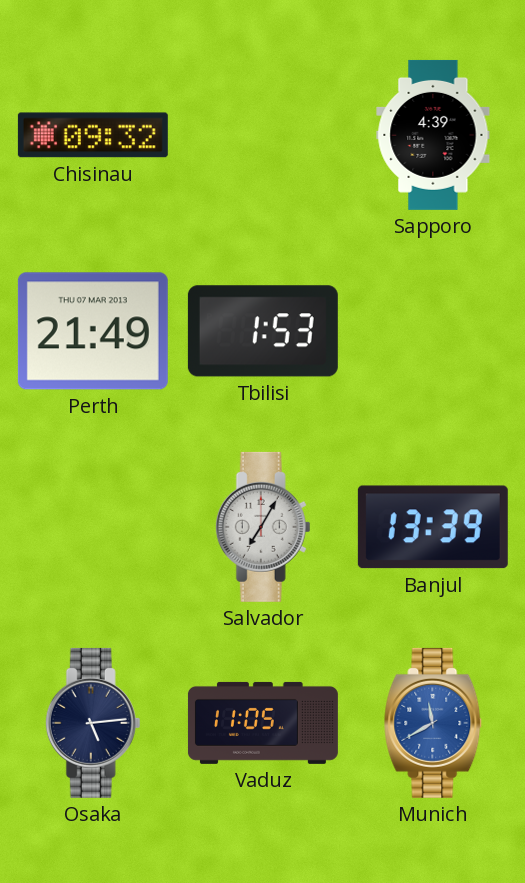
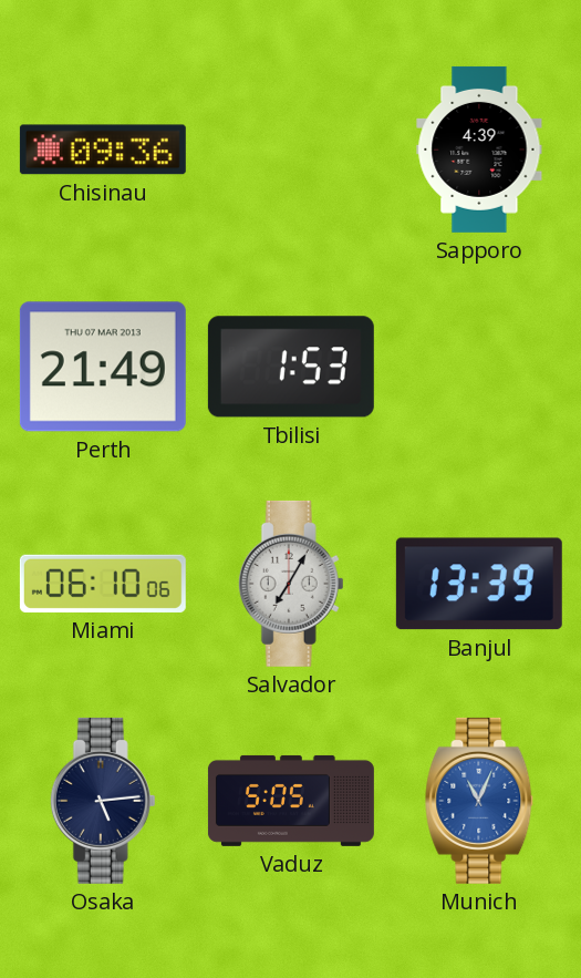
Chisinau: 09:32 -> 09:36 (103, 150)
Miami: none -> 06:10 (103, 584)
Vaduz: 11:05 -> 5:05 (291, 801)
Munich: 11:40 -> 11:04 (479, 801)
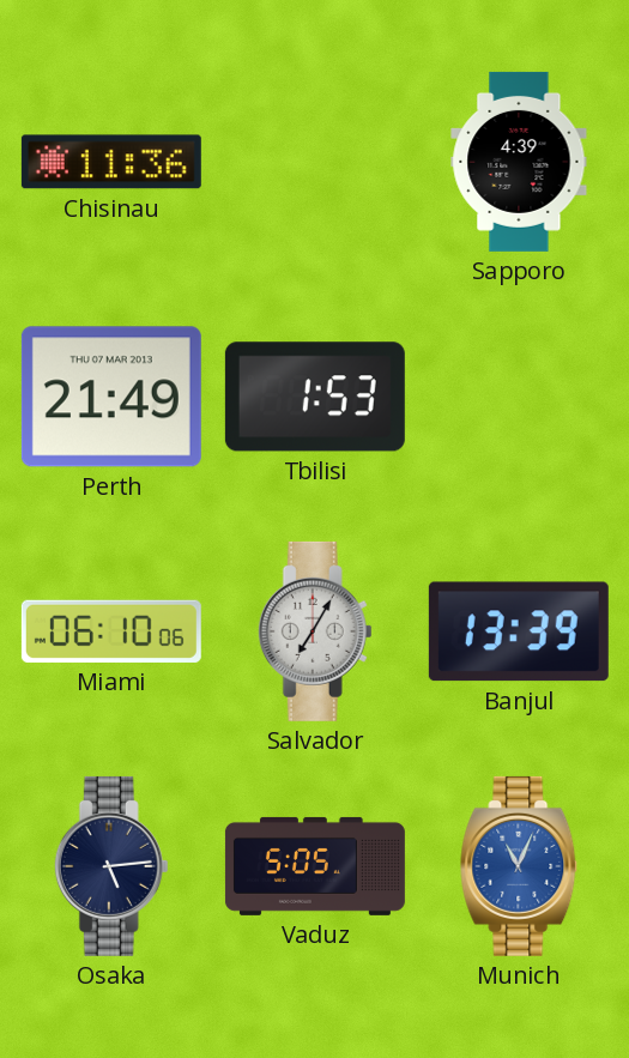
Chisinau: 09:36 -> 11:36 (111, 162)
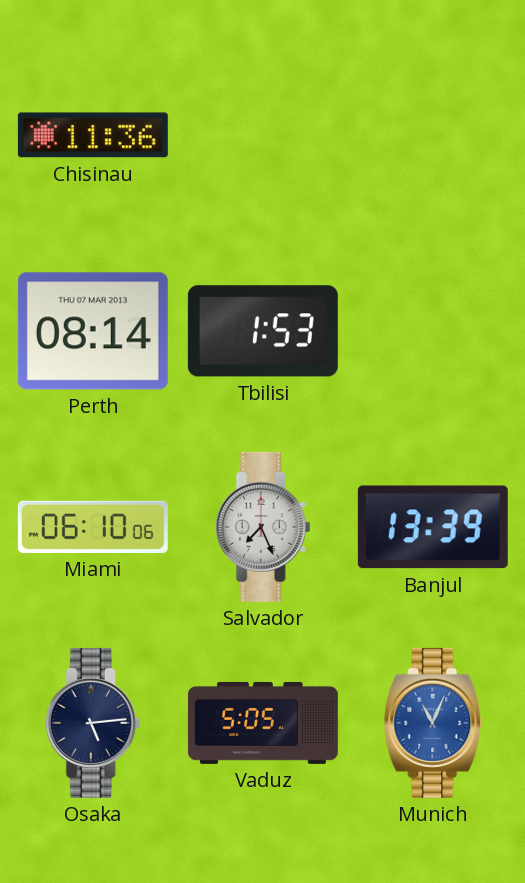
Sapporo: 4:39 -> none (519, 162)
Perth: 21:49 -> 08:14 (93, 331)
Salvador: 7:05 -> 7:26 (263, 527)
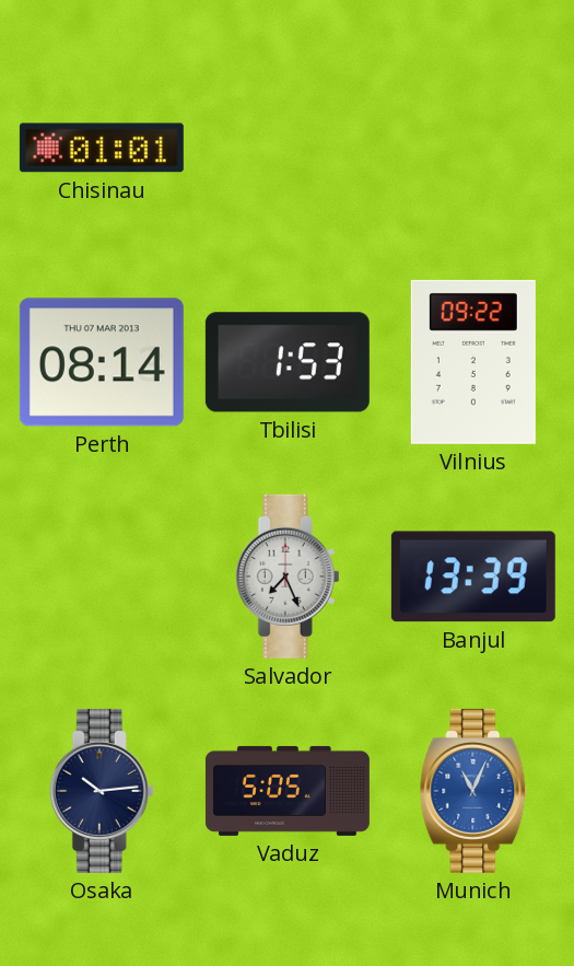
Chisinau: 11:36 -> 01:01 (102, 148)
Vilnius: none -> 09:22 (473, 362)
Miami: 06:10 -> none (93, 527)
Osaka: 5:14 -> 10:14 (102, 791)
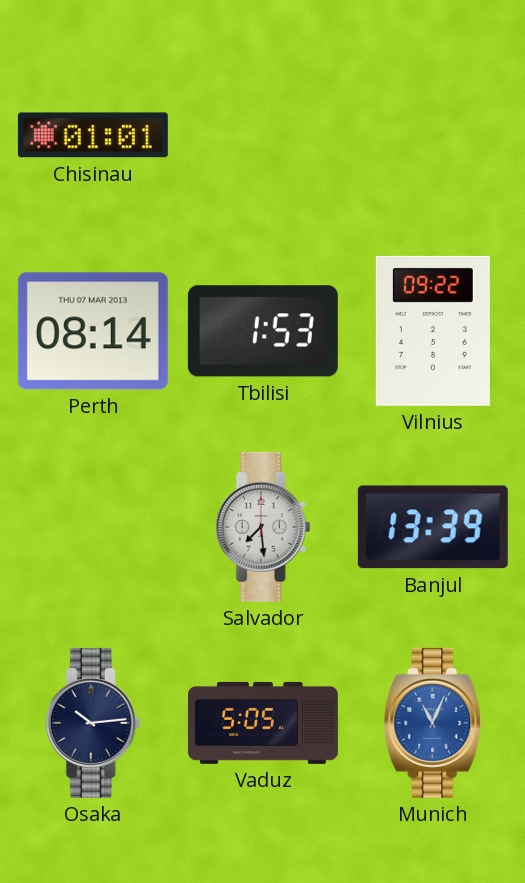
Salvador: 7:26 -> 7:29 (263, 527)
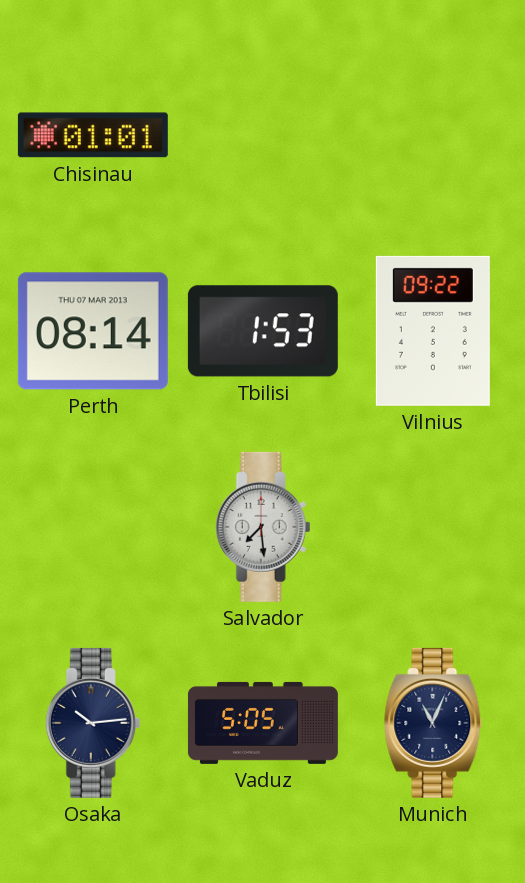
Banjul: 13:39 -> none (433, 527)
Munich dial: blue -> navy (433, 723)
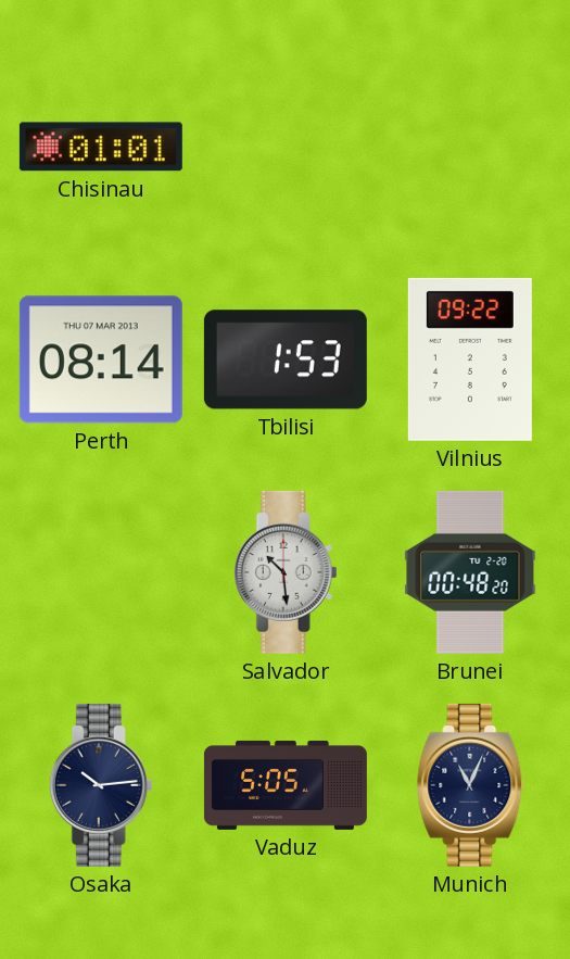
Salvador: 7:29 -> 10:29 (286, 572)
Brunei: none -> 00:48 (470, 572)
